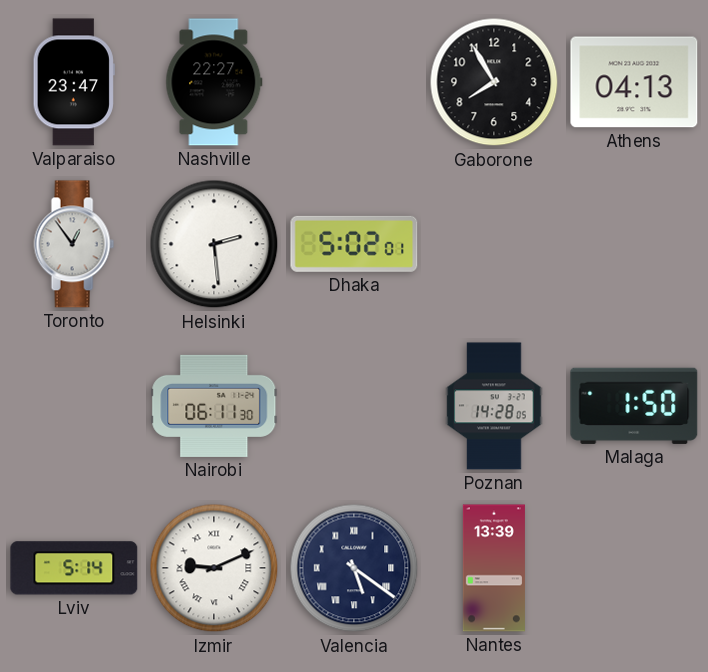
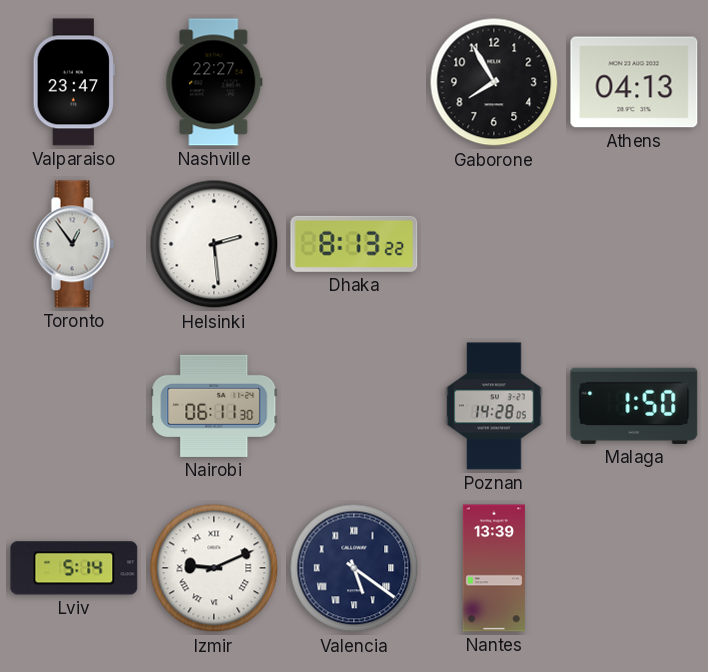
Dhaka: 5:02 -> 8:13 (354, 244)
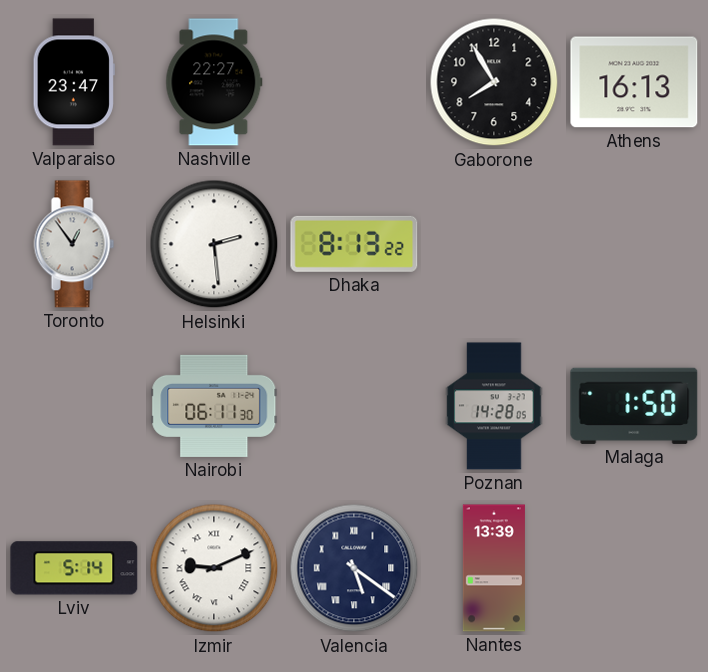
Athens: 04:13 -> 16:13 (634, 82)
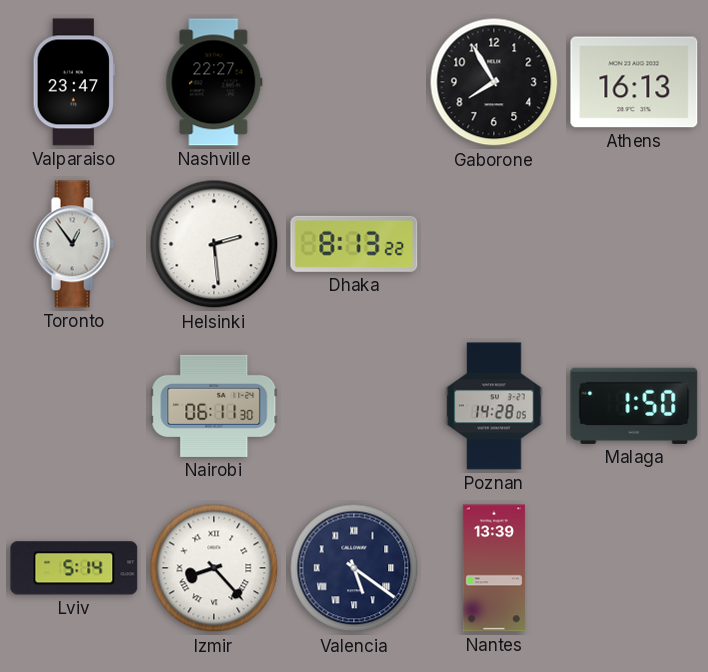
Izmir: 9:11 -> 8:23 (214, 568)
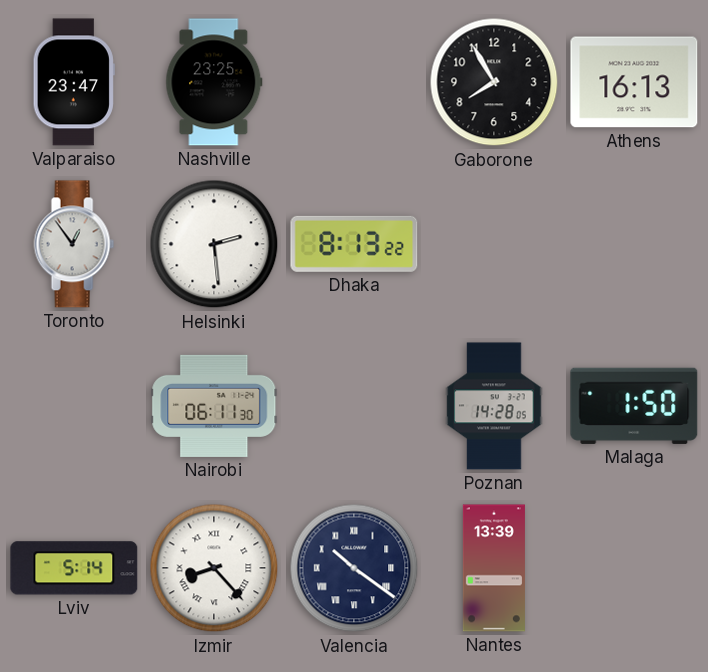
Nashville: 22:27 -> 23:25 (214, 82)
Valencia: 5:21 -> 10:21 (354, 568)
